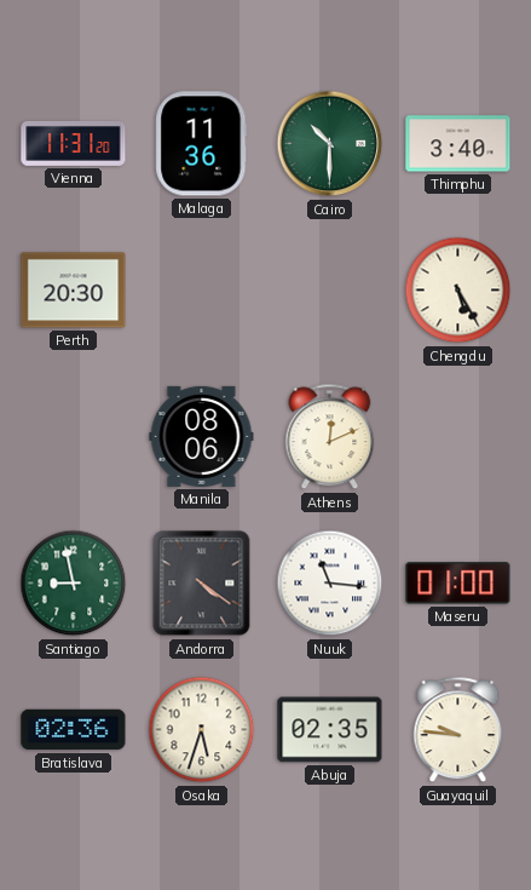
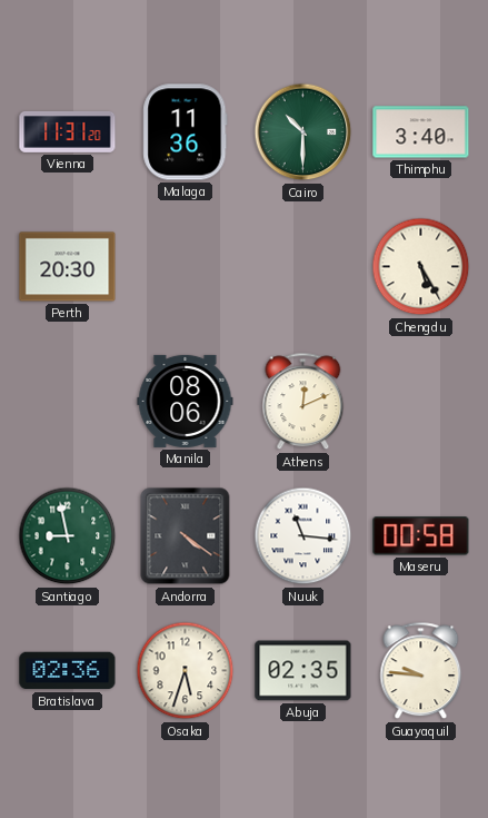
Maseru: 01:00 -> 00:58 (421, 536)
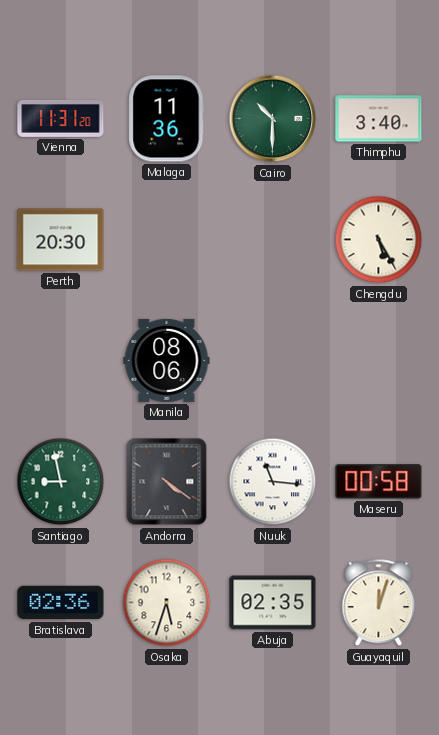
Athens: 12:11 -> none (303, 402)
Guayaquil: 9:46 -> 12:03 (379, 603)
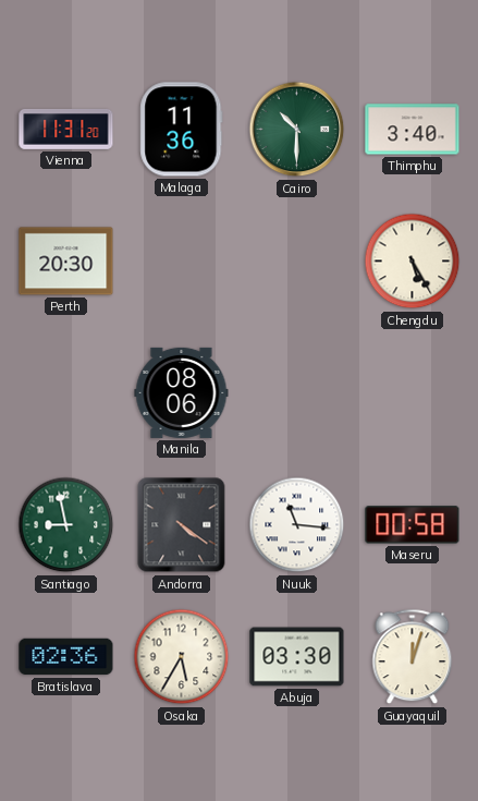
Osaka: 5:33 -> 5:35 (182, 657)
Abuja: 02:35 -> 03:30 (297, 657)
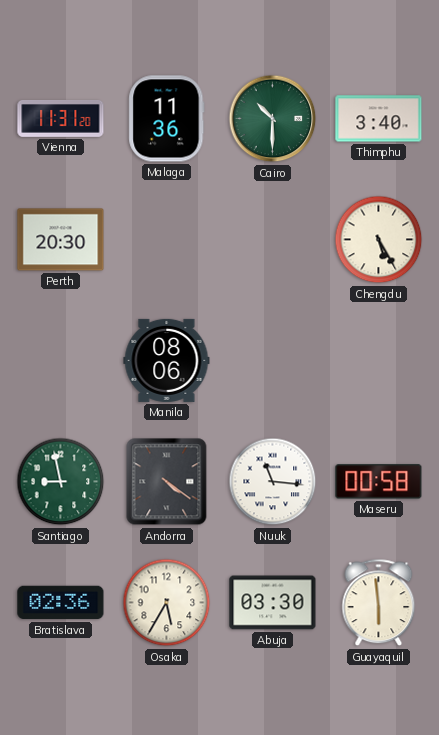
Guayaquil: 12:03 -> 5:59 (379, 603)
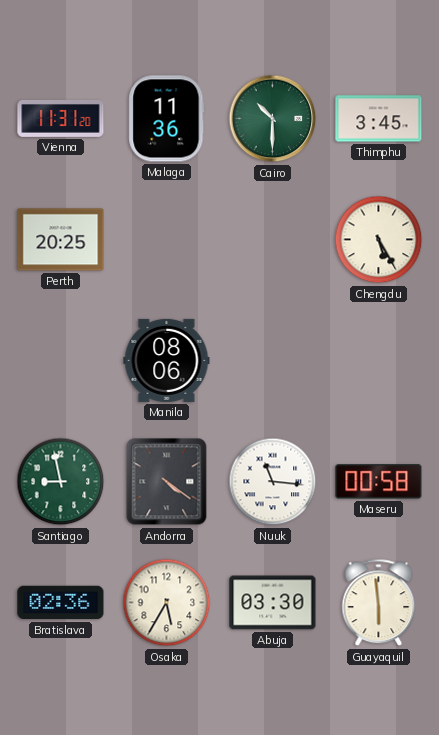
Thimphu: 3:40 -> 3:45 (379, 119)
Perth: 20:30 -> 20:25 (61, 240)
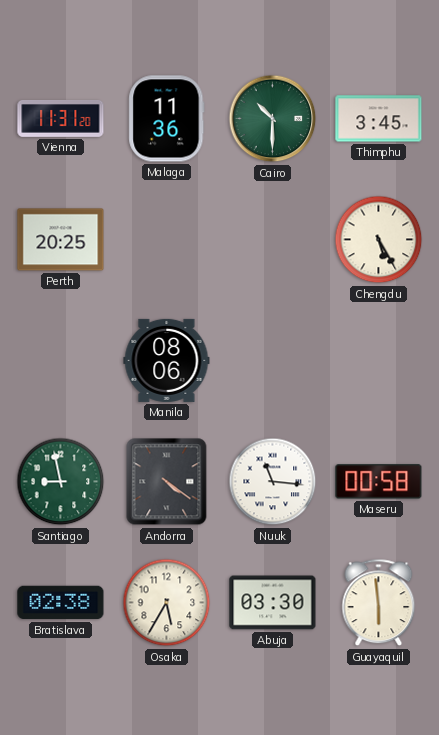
Bratislava: 02:36 -> 02:38 (61, 603)
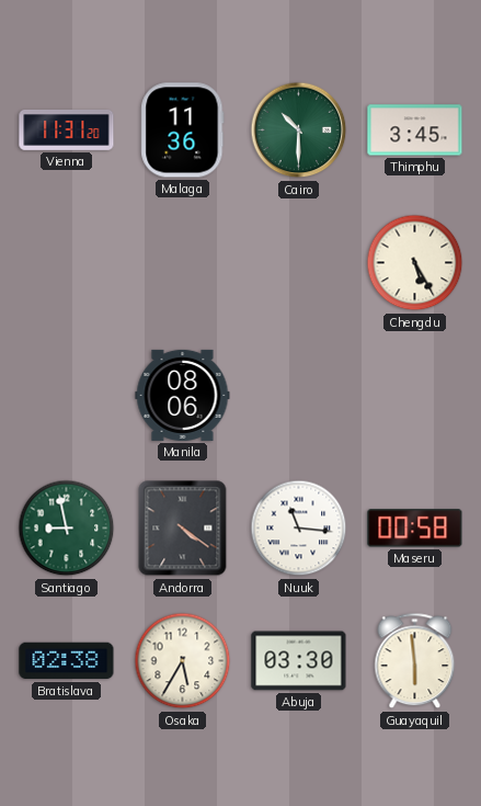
Perth: 20:25 -> none (61, 240)
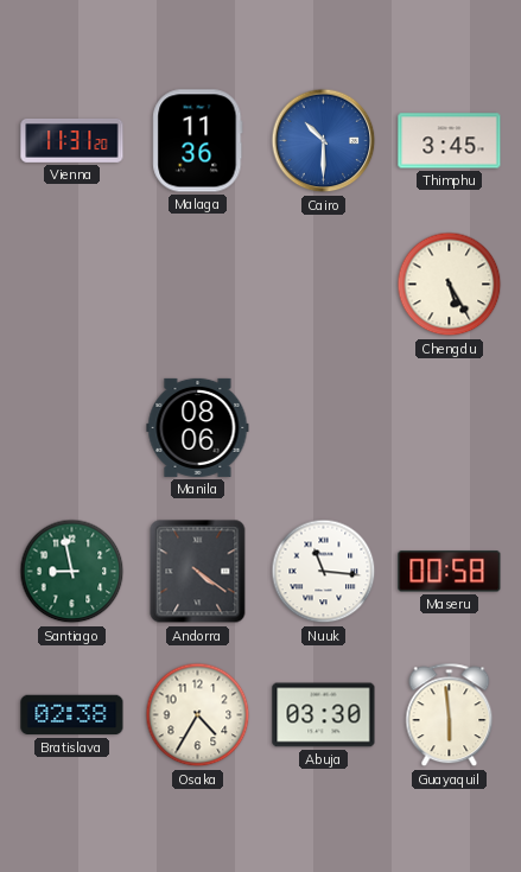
Cairo dial: green -> blue (324, 141)
Osaka: 5:35 -> 4:35 (198, 715)
